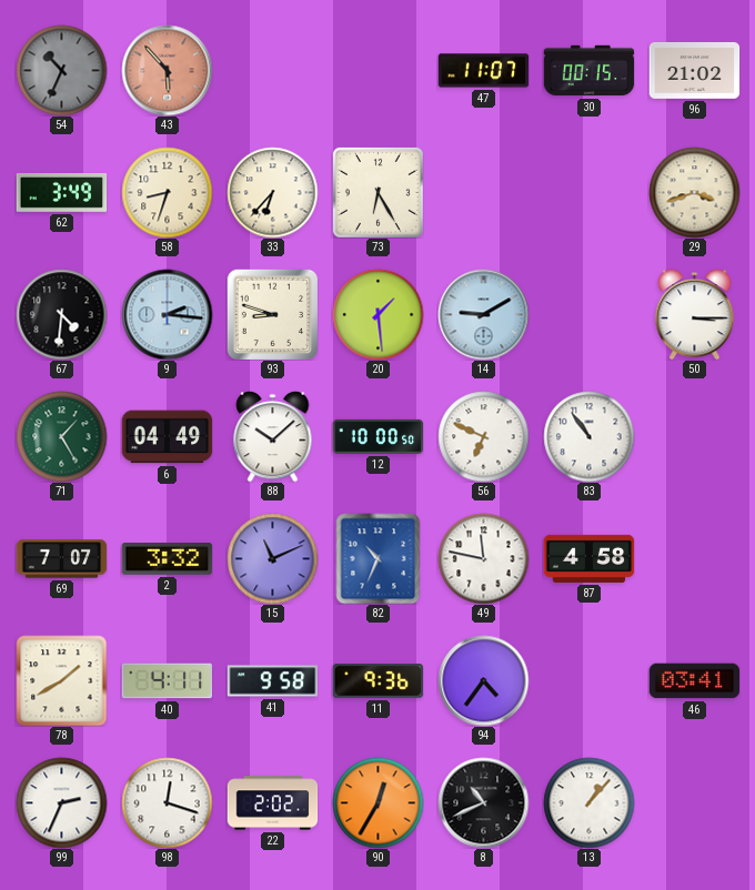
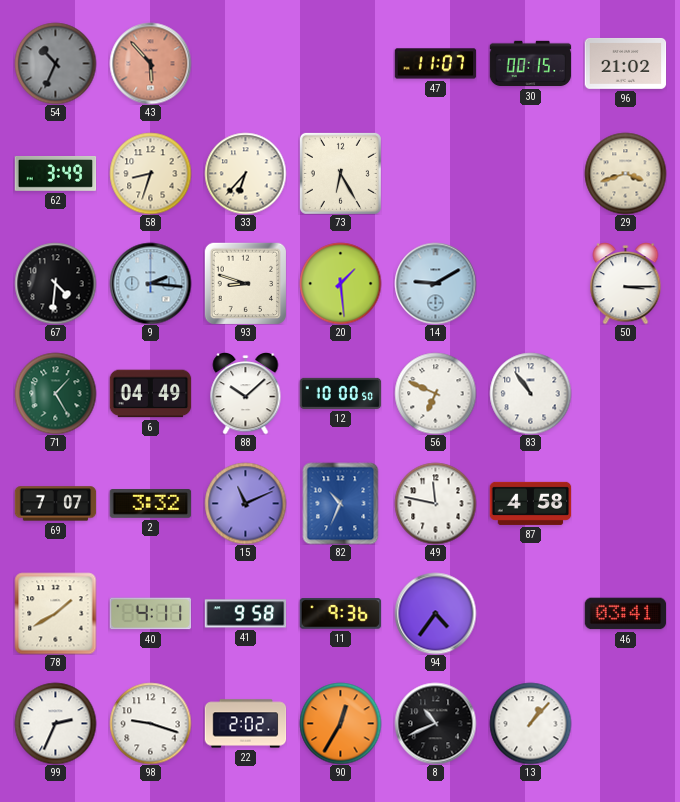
98: 12:18 -> 9:18 (150, 723)
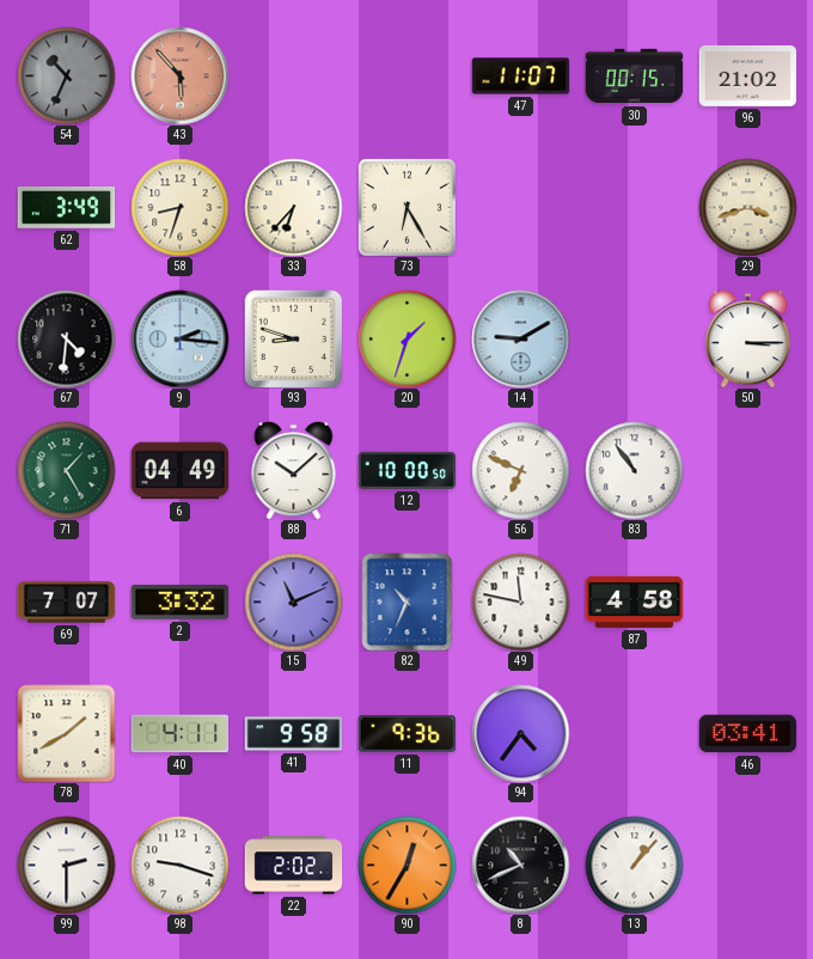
20: 1:29 -> 1:33 (406, 338)
99: 2:34 -> 2:30 (66, 865)
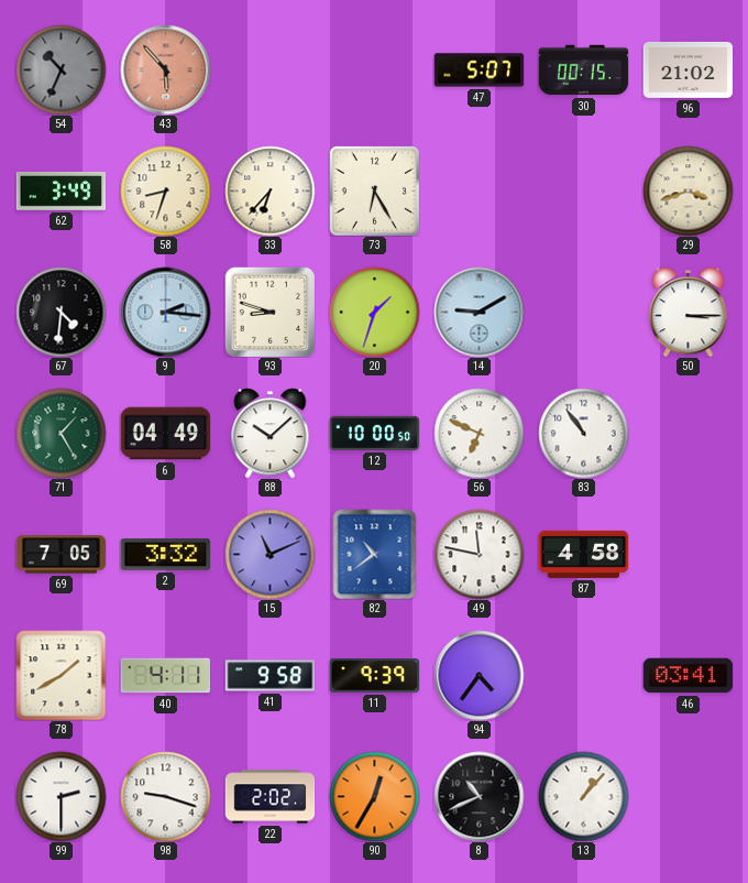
47: 11:07 -> 5:07 (479, 70)
69: 7:07 -> 7:05 (61, 555)
82: 10:34 -> 10:39 (375, 554)
11: 9:36 -> 9:39 (374, 676)
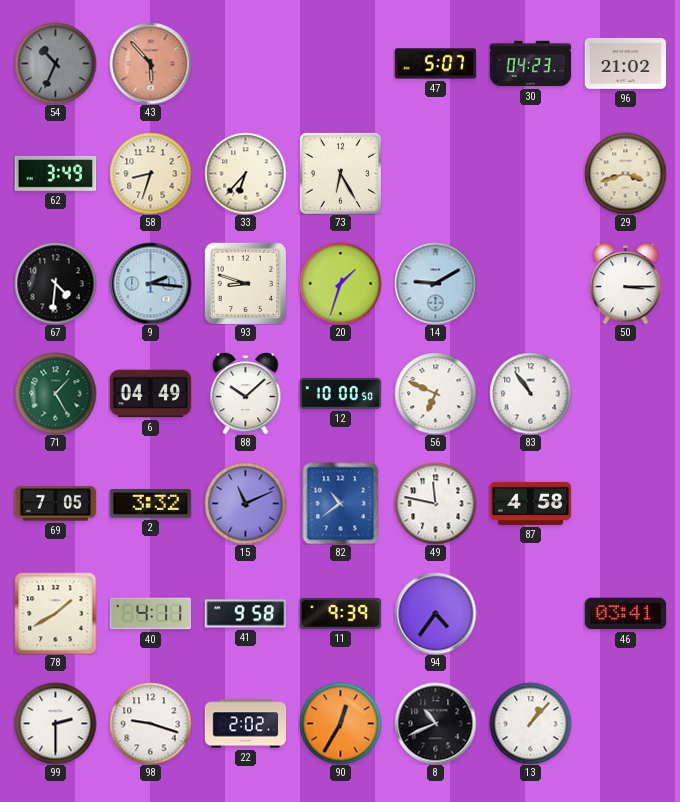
30: 00:15 -> 04:23 (530, 64)
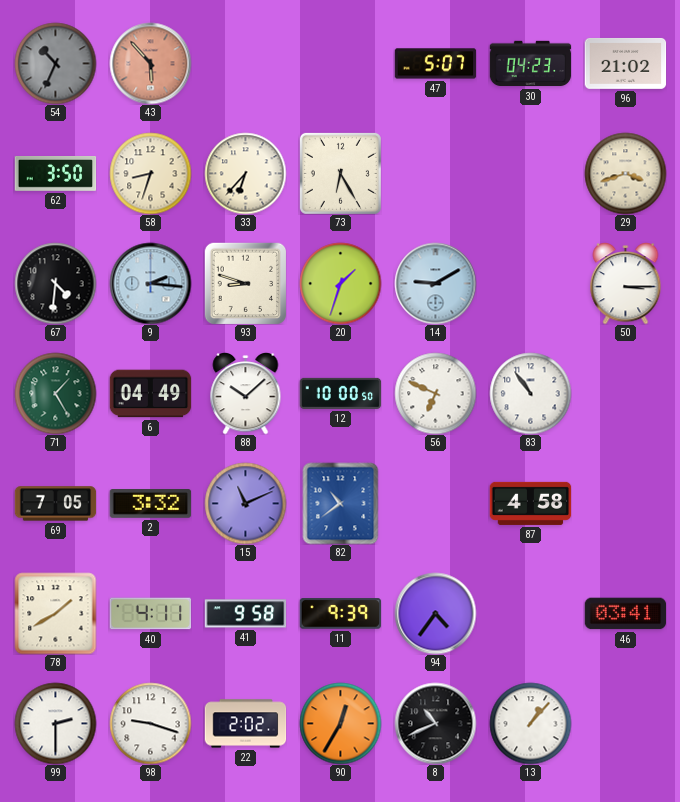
62: 3:49 -> 3:50 (55, 174)
49: 11:47 -> none (435, 503)
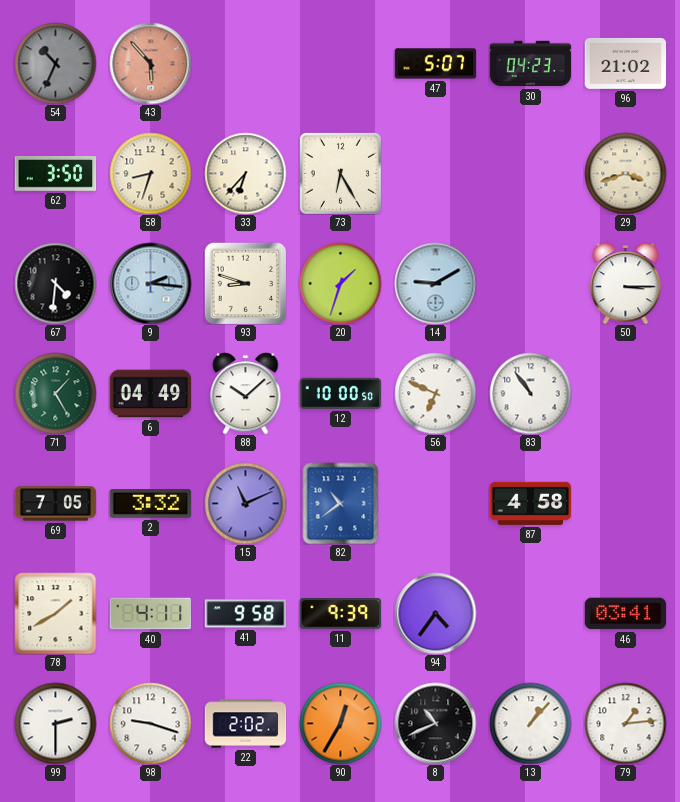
79: none -> 1:14 (625, 723)
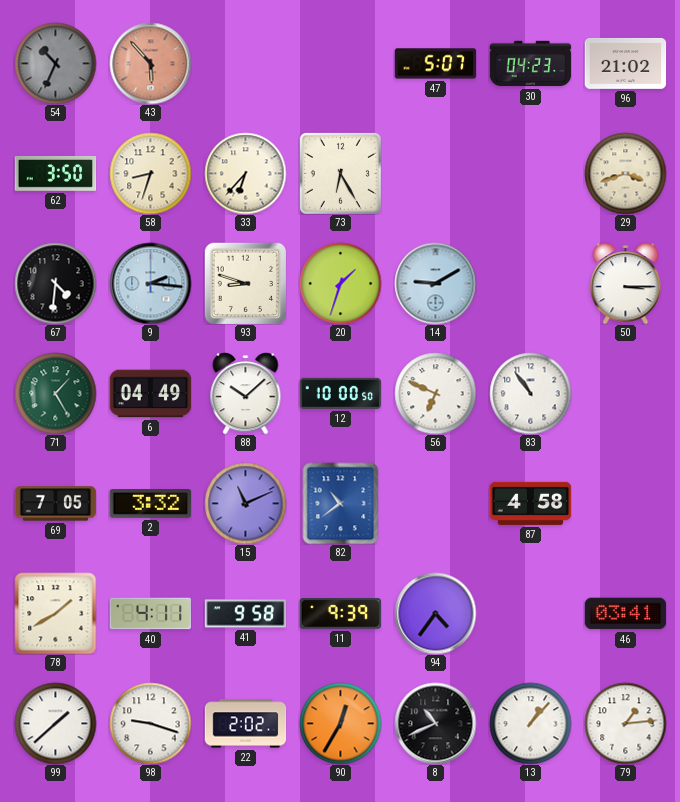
99: 2:30 -> 1:38 (55, 723)
